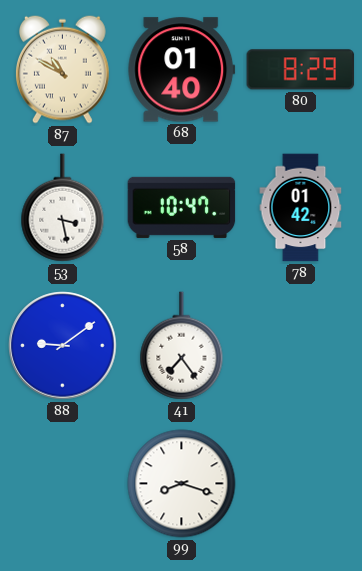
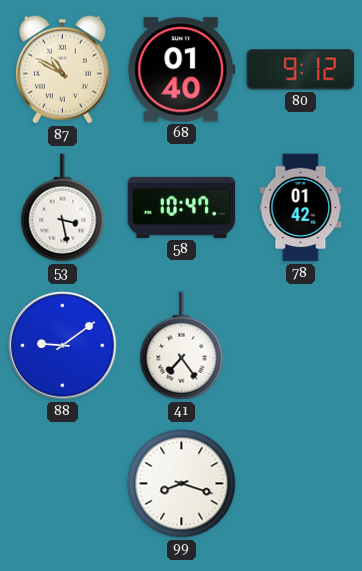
80: 8:29 -> 9:12 (301, 70)
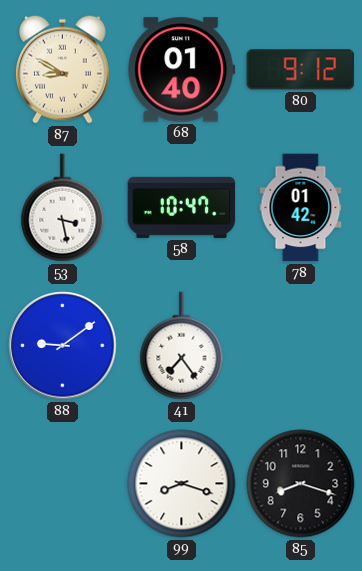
87: 10:50 -> 8:50 (62, 69)
85: none -> 8:18 (301, 484)
